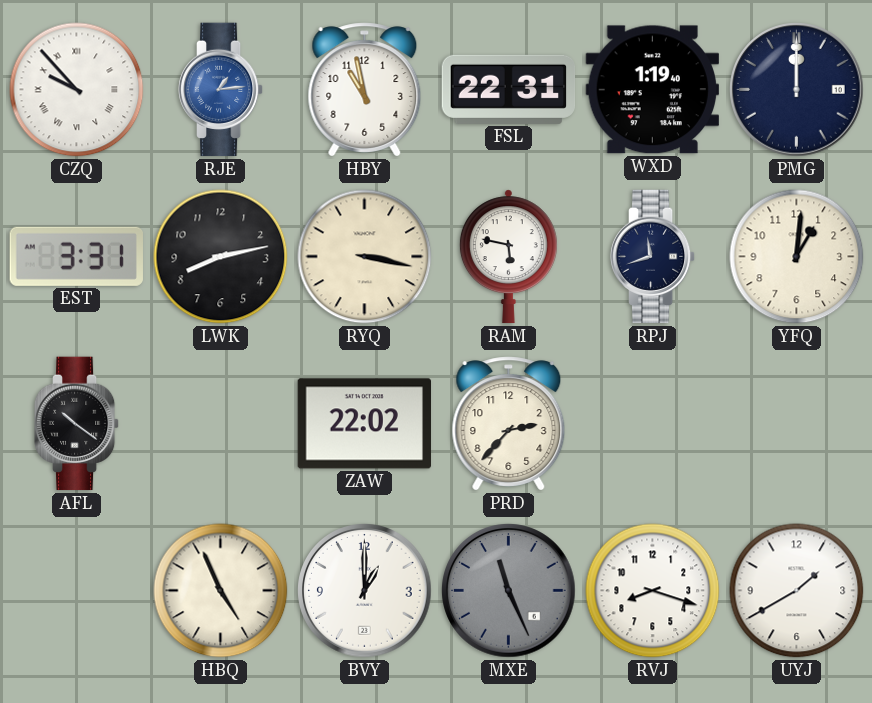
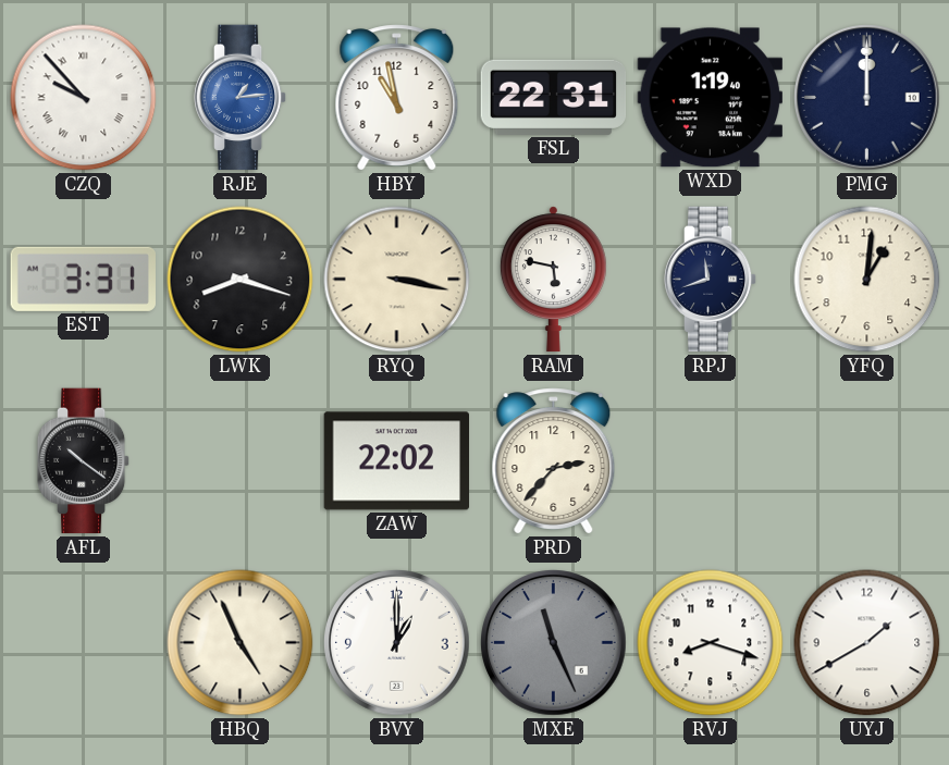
LWK: 8:13 -> 8:18 (241, 280)
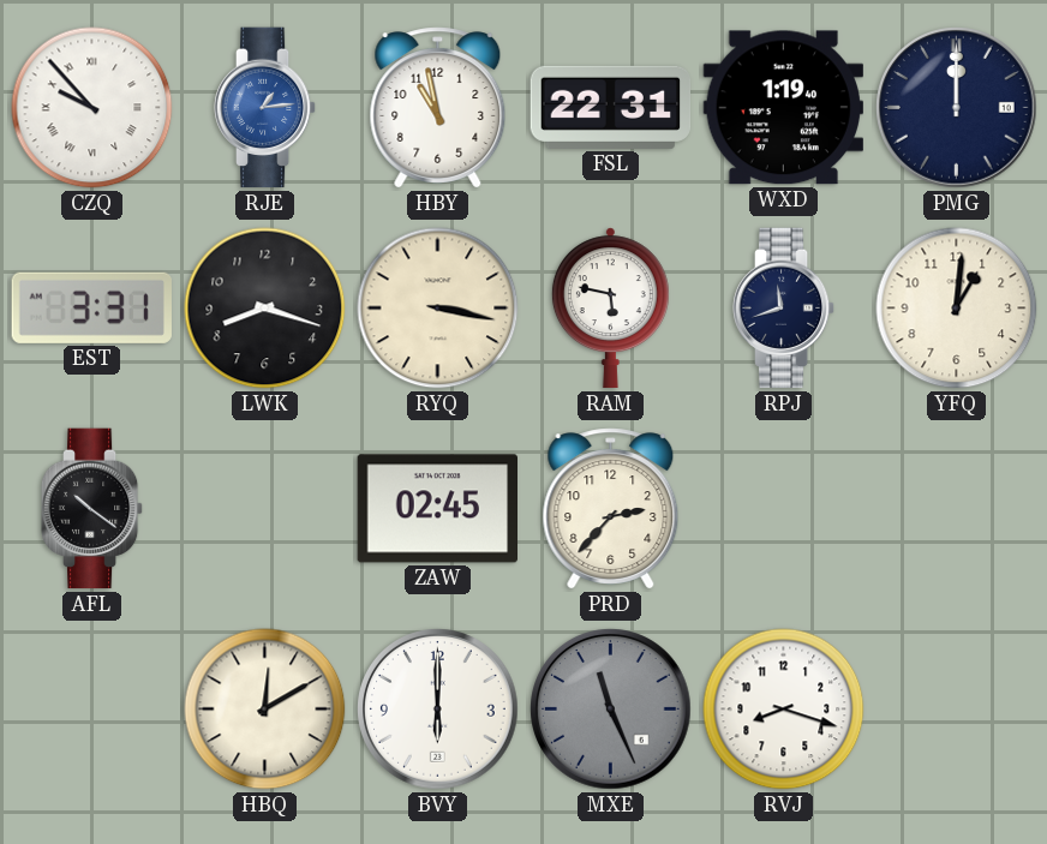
ZAW: 22:02 -> 02:45 (437, 509)
HBQ: 4:56 -> 12:10 (265, 710)
BVY: 1:00 -> 6:00 (438, 710)
UYJ: 1:40 -> none (867, 643)
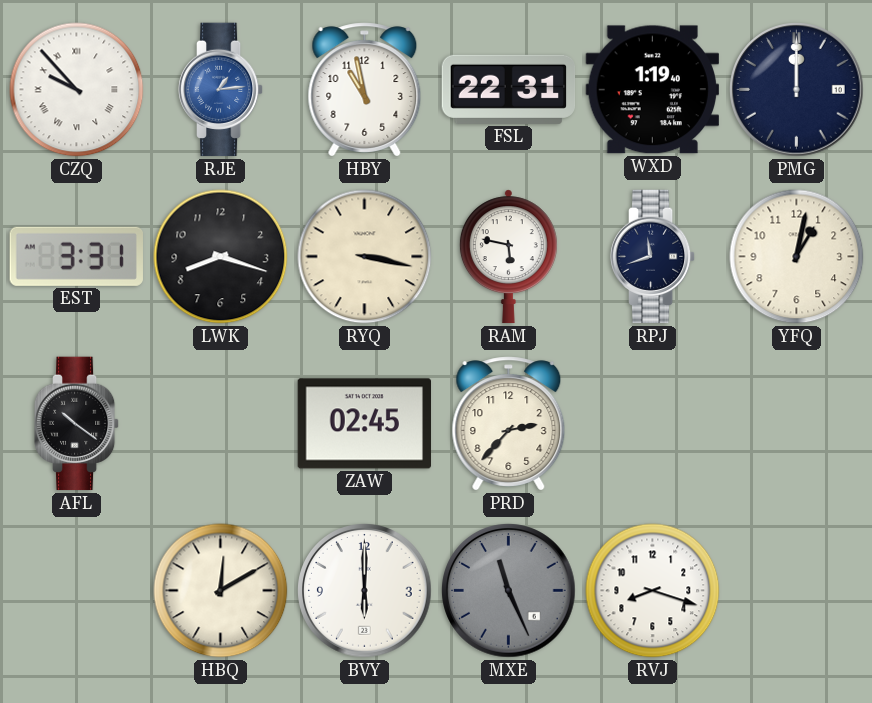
YFQ: 1:01 -> 1:02 (797, 257)
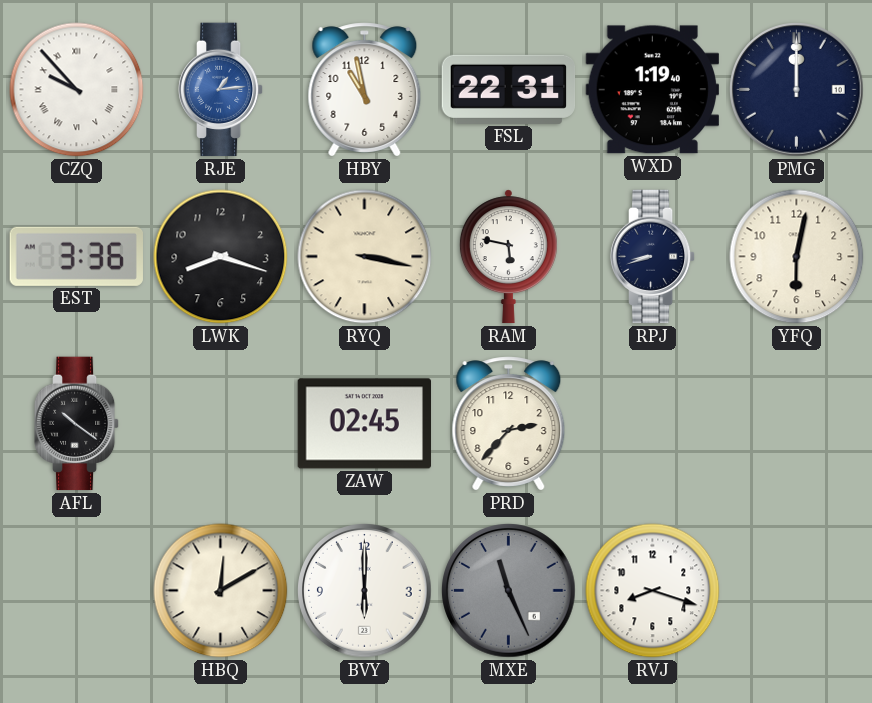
EST: 3:31 -> 3:36 (76, 256)
RPJ: 11:42 -> 8:42 (653, 257)
YFQ: 1:02 -> 6:02 (797, 257)
